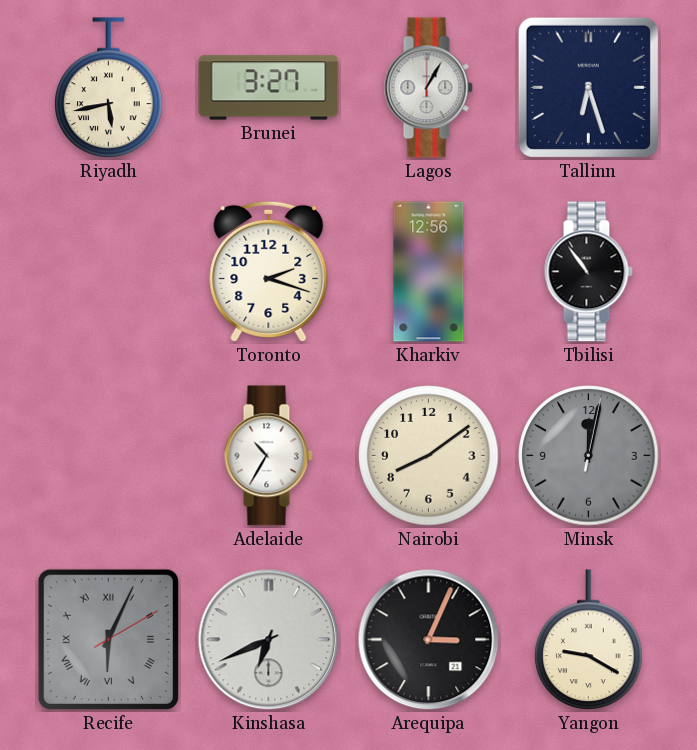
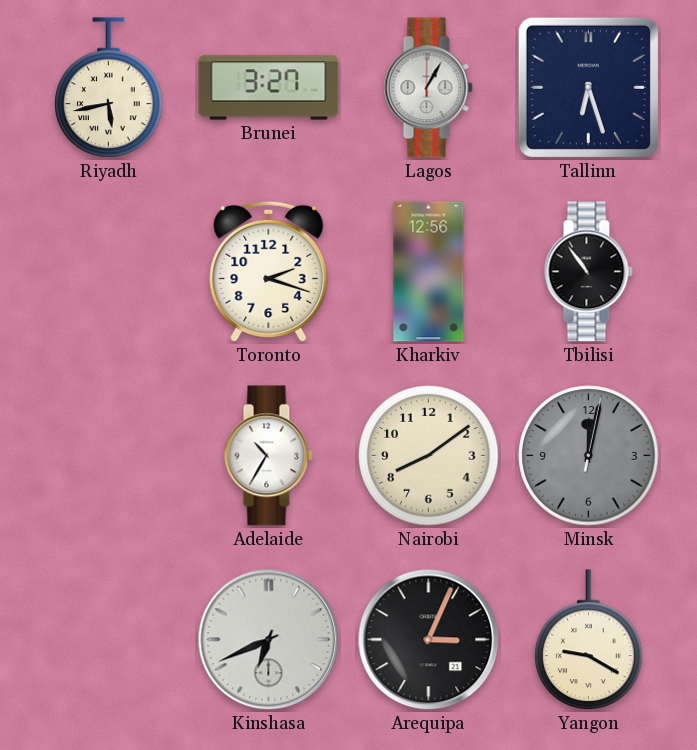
Recife: 6:04 -> none (108, 639)
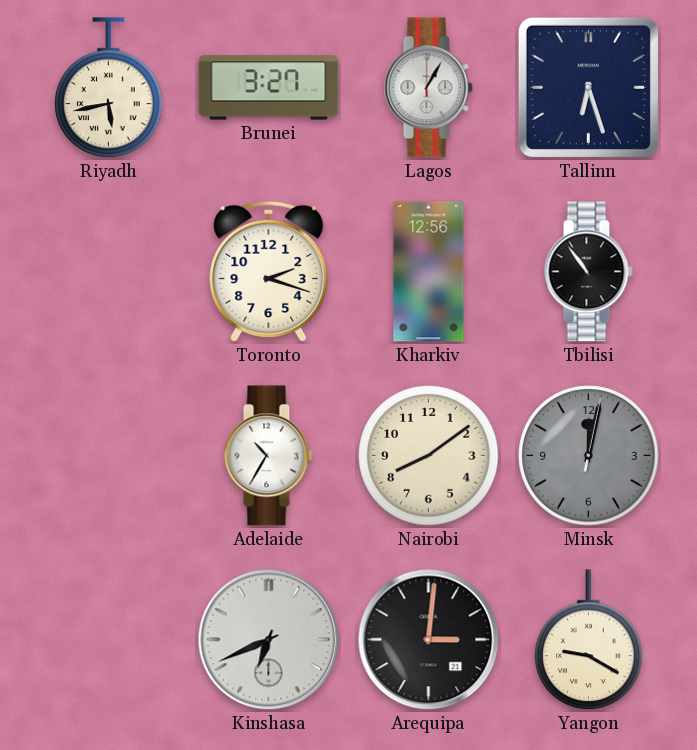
Arequipa: 3:04 -> 3:01 (429, 640)
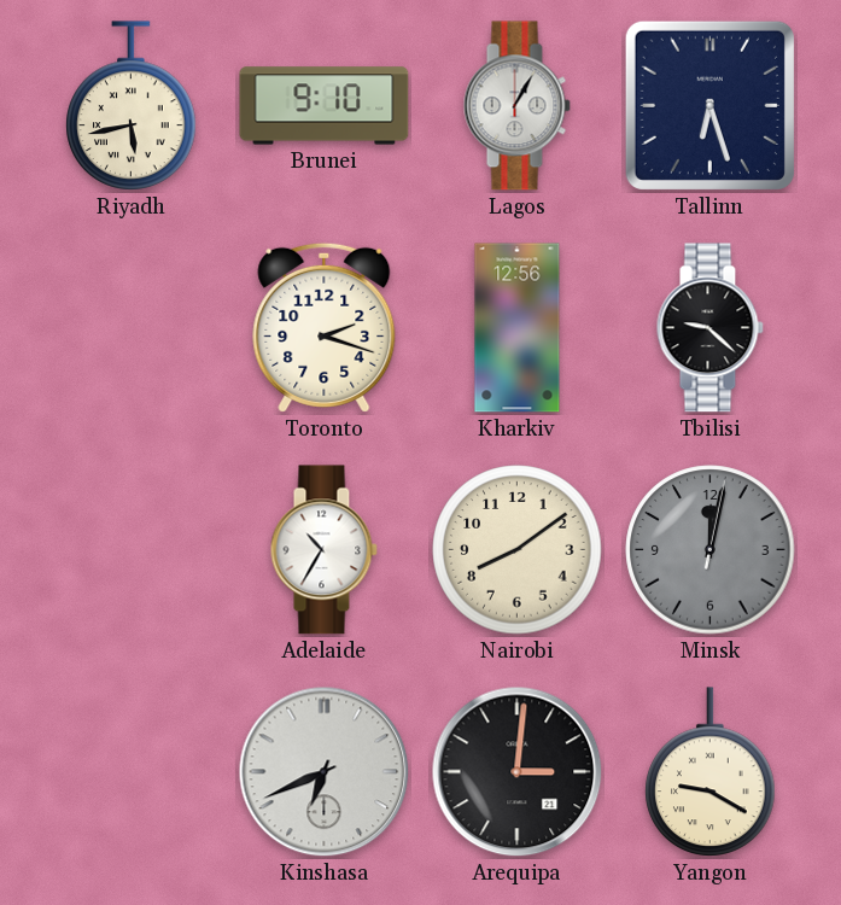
Brunei: 3:27 -> 9:10 (325, 106)
Tbilisi: 10:54 -> 9:22 (709, 328)
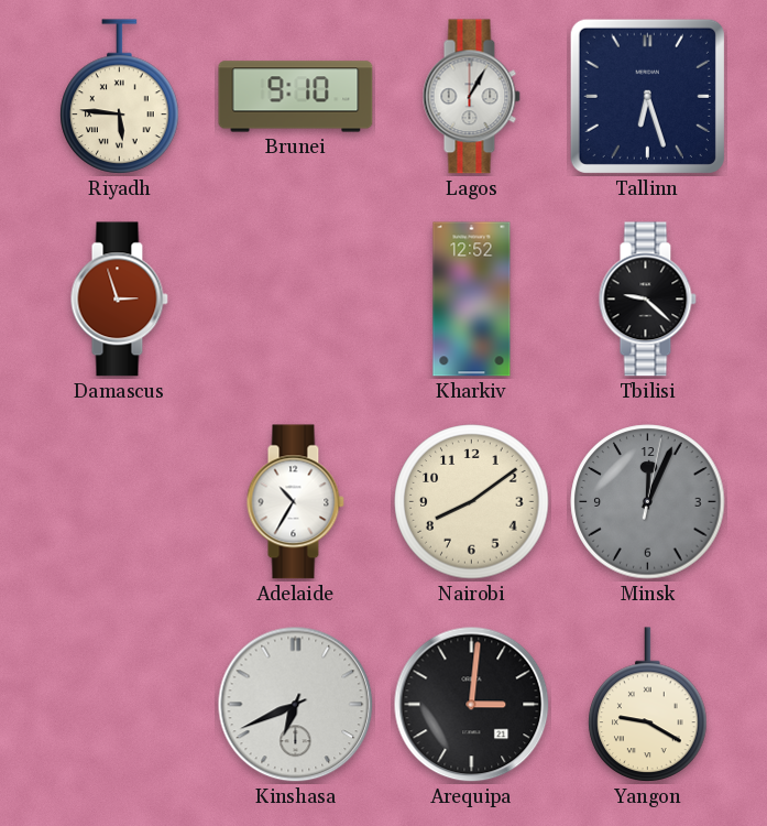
Riyadh: 5:43 -> 5:46 (120, 97)
Damascus: none -> 2:57 (119, 300)
Toronto: 2:18 -> none (325, 327)
Kharkiv: 12:56 -> 12:52 (472, 300)
Minsk: 12:02 -> 12:04 (648, 502)
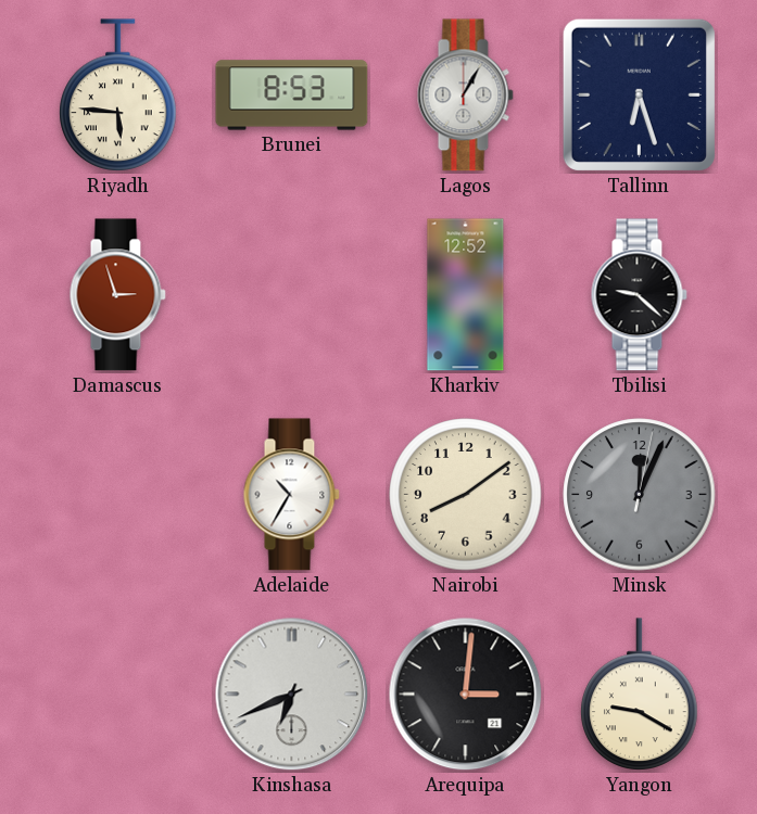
Brunei: 9:10 -> 8:53 (292, 96)
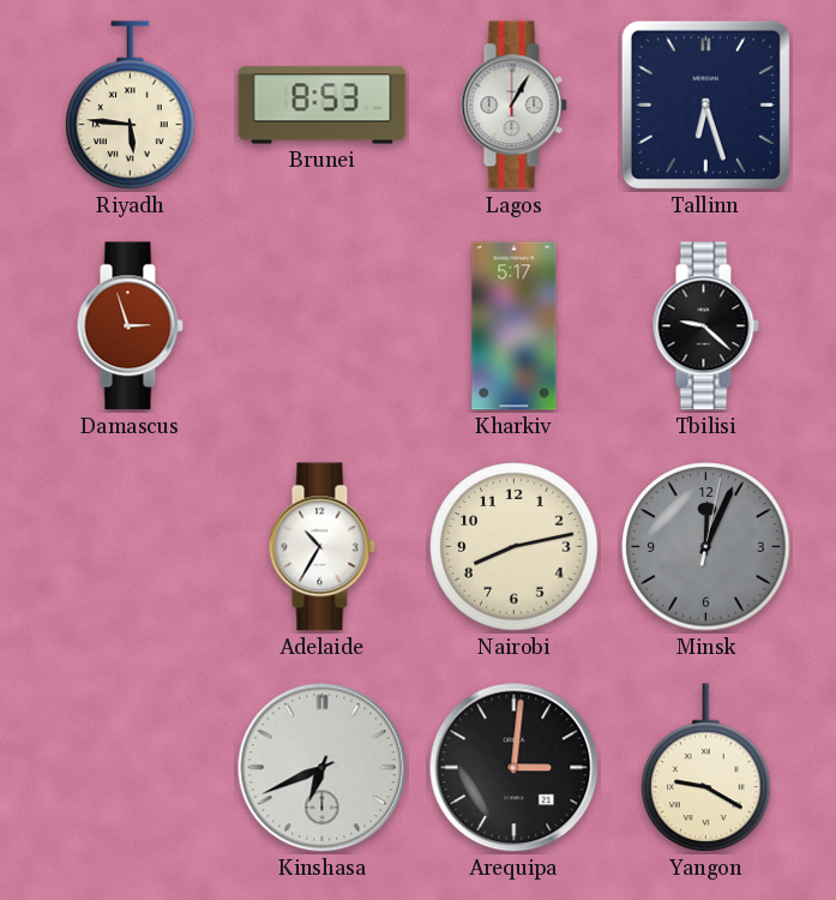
Kharkiv: 12:52 -> 5:17 (515, 326)
Nairobi: 8:09 -> 8:13 (515, 547)
